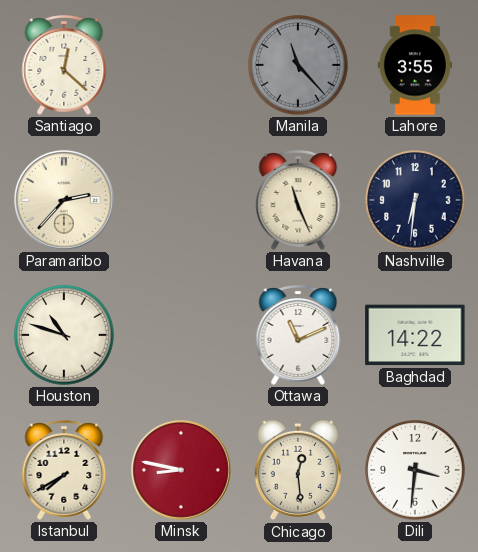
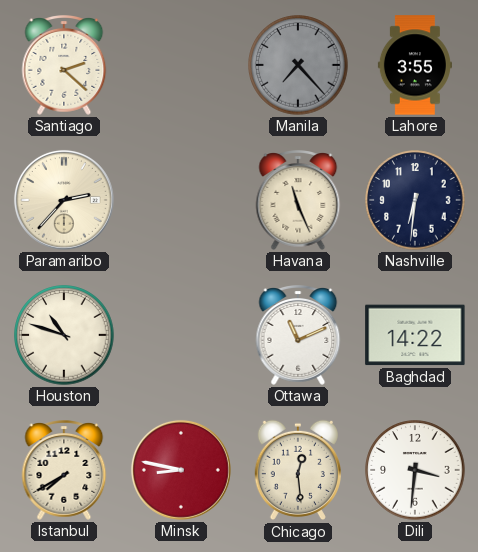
Santiago: 12:22 -> 2:22 (64, 65)
Manila: 11:23 -> 7:23 (298, 65)
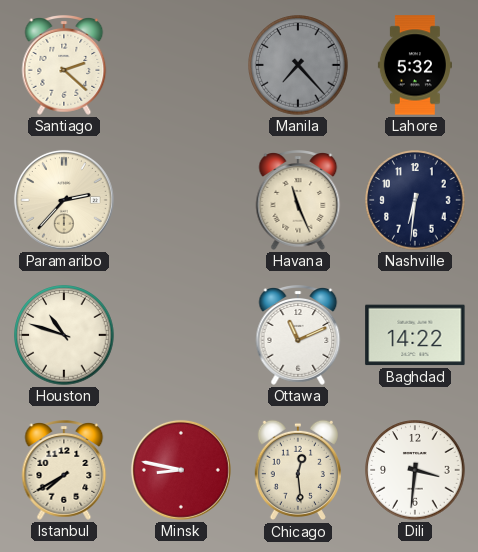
Lahore: 3:55 -> 5:32 (415, 65)
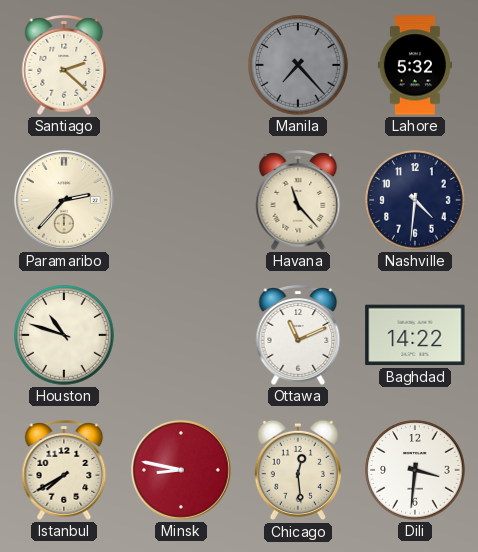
Havana: 11:26 -> 11:23 (298, 200)
Nashville: 6:31 -> 4:31 (415, 200)
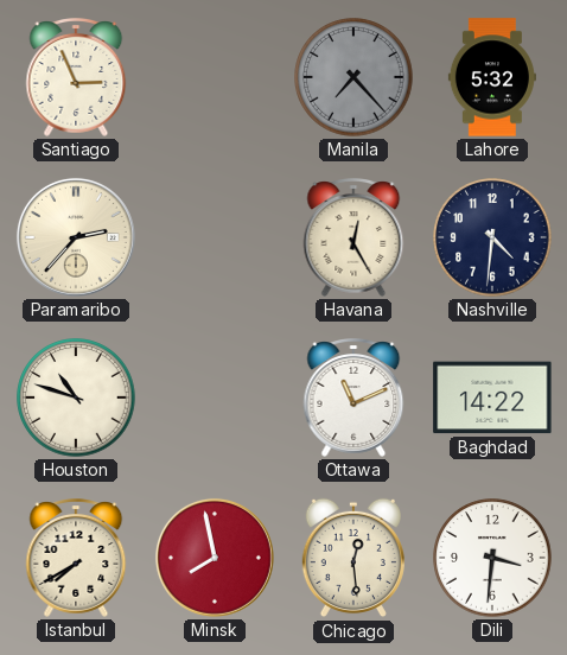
Santiago: 2:22 -> 2:56 (76, 77)
Havana: 11:23 -> 12:25 (353, 237)
Minsk: 8:47 -> 7:58 (215, 558)
